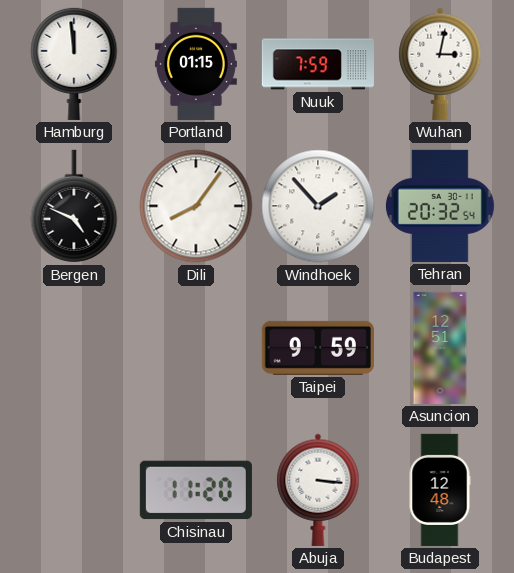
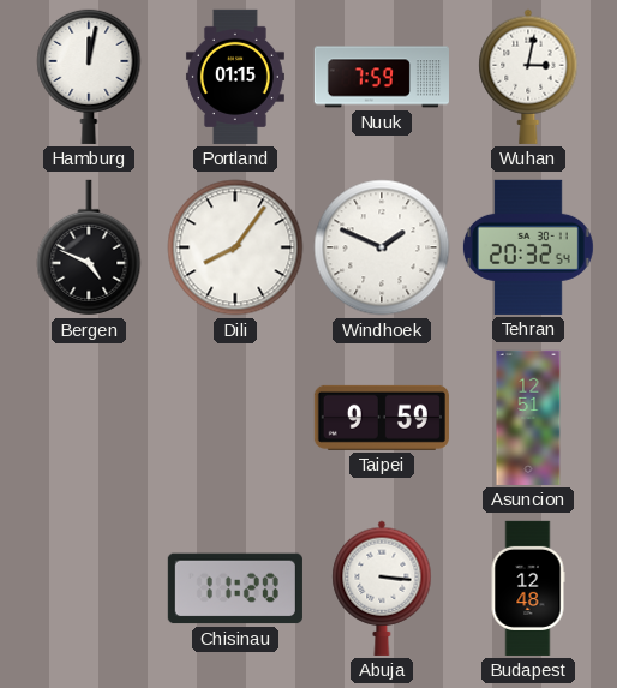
Hamburg: 11:59 -> 12:02 (89, 76)
Windhoek: 1:53 -> 1:49 (382, 247)
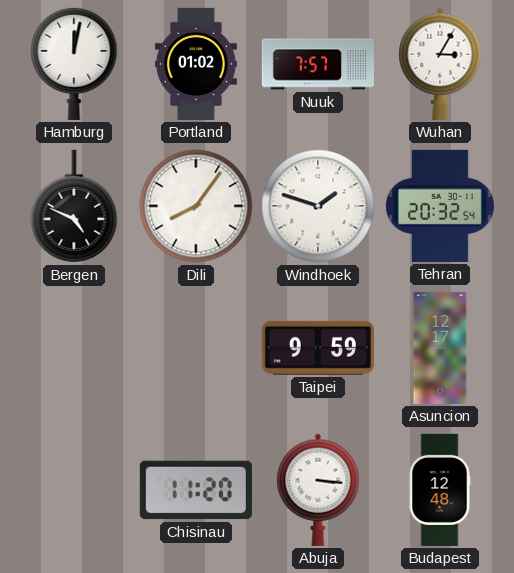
Portland: 01:15 -> 01:02 (196, 64)
Nuuk: 7:59 -> 7:57 (318, 64)
Wuhan: 3:02 -> 3:05 (440, 64)
Windhoek: 1:49 -> 1:48 (318, 206)
Asuncion: 12:51 -> 12:17 (440, 348)
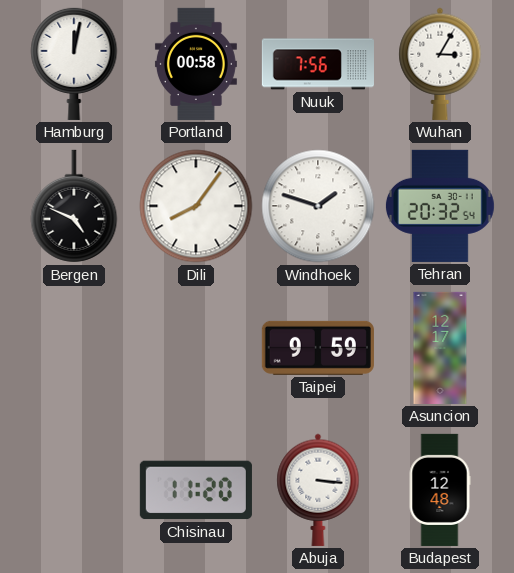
Portland: 01:02 -> 00:58 (196, 64)
Nuuk: 7:57 -> 7:56 (318, 64)
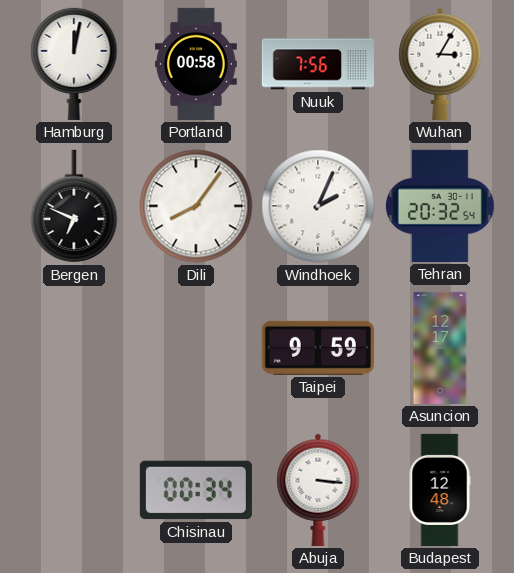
Bergen: 4:49 -> 6:49 (74, 206)
Windhoek: 1:48 -> 2:04 (318, 206)
Chisinau: 11:20 -> 00:34 (196, 490)
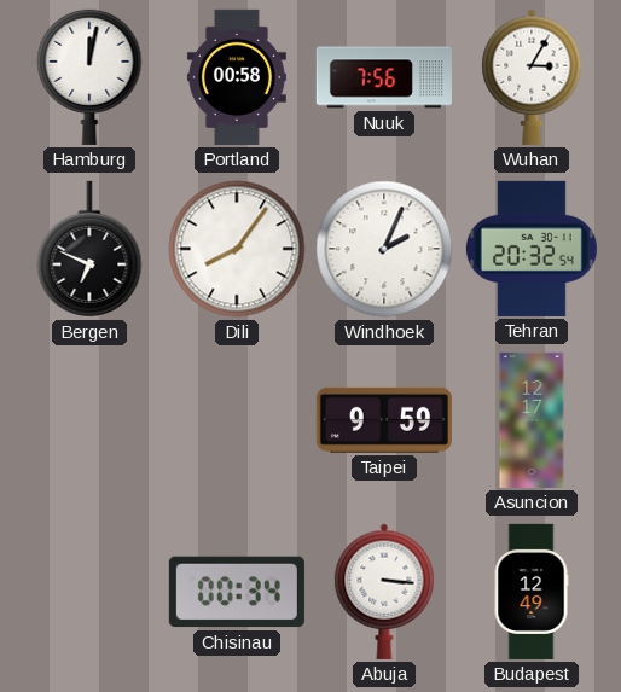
Budapest: 12:48 -> 12:49 (532, 592)
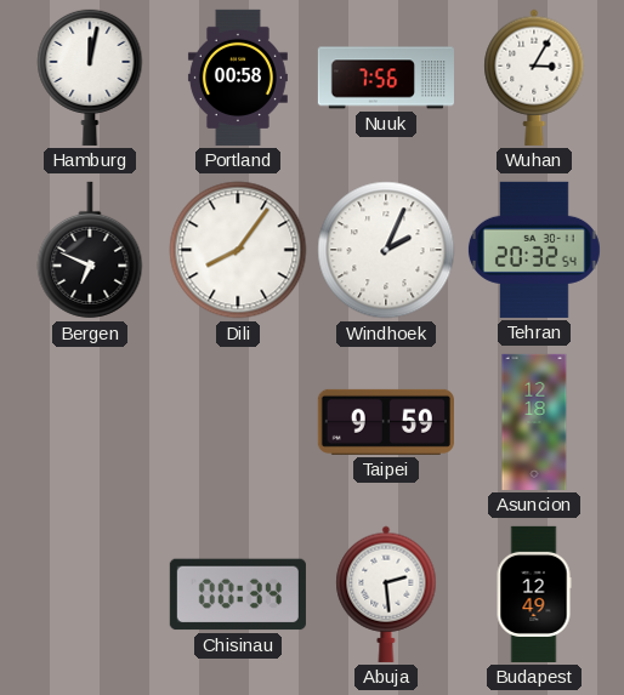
Asuncion: 12:17 -> 12:18 (534, 422)
Abuja: 3:16 -> 2:29 (386, 594)
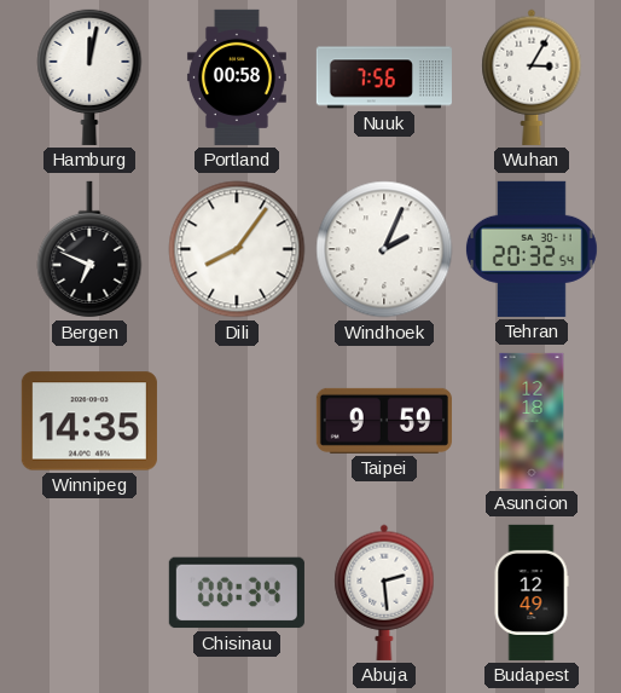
Winnipeg: none -> 14:35 (89, 421)
